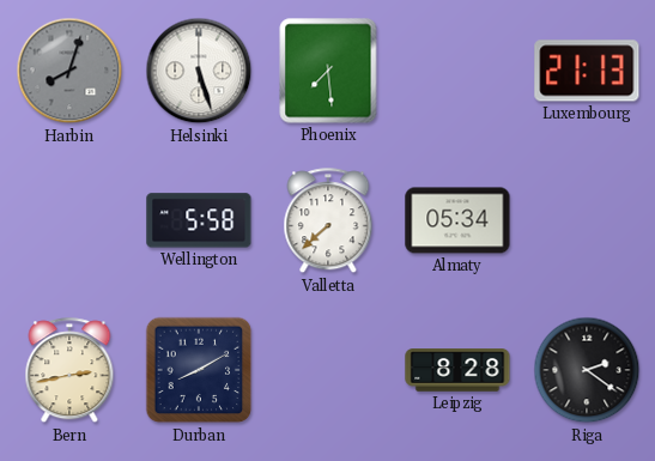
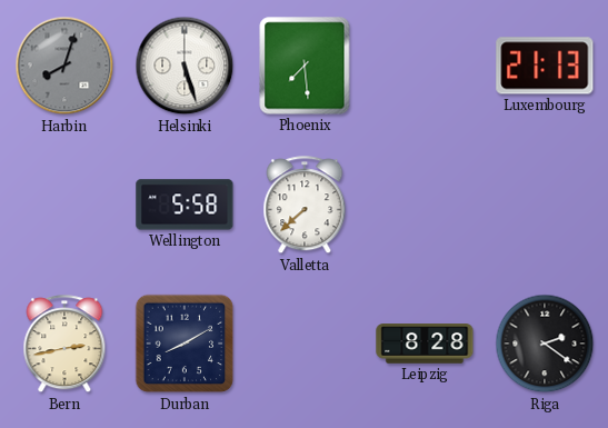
Almaty: 05:34 -> none (457, 220)
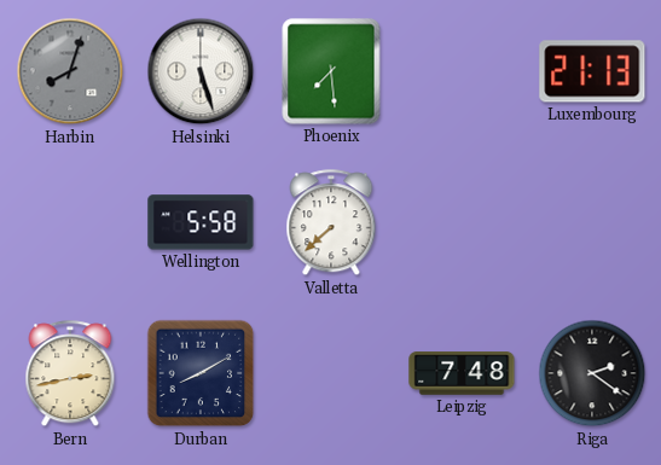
Leipzig: 8:28 -> 7:48 (462, 373)
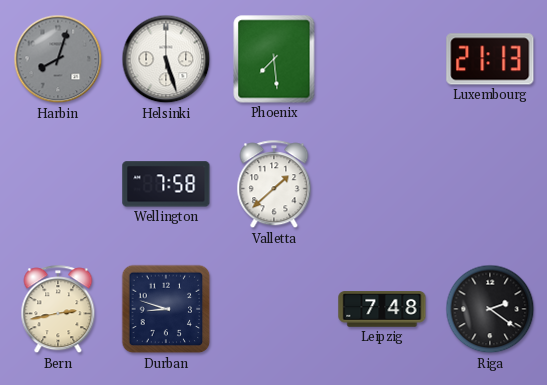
Wellington: 5:58 -> 7:58 (166, 184)
Valletta: 7:38 -> 1:38 (274, 185)
Durban: 8:10 -> 8:48 (166, 309)
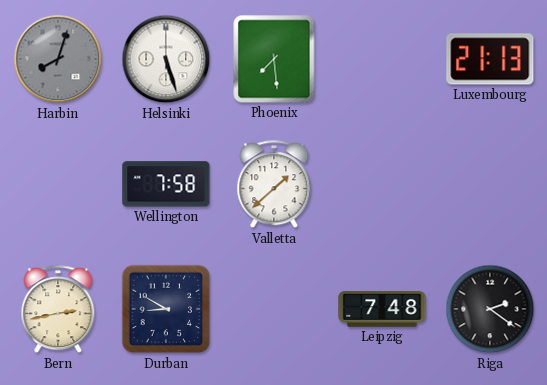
Durban: 8:48 -> 8:50 (166, 309)
